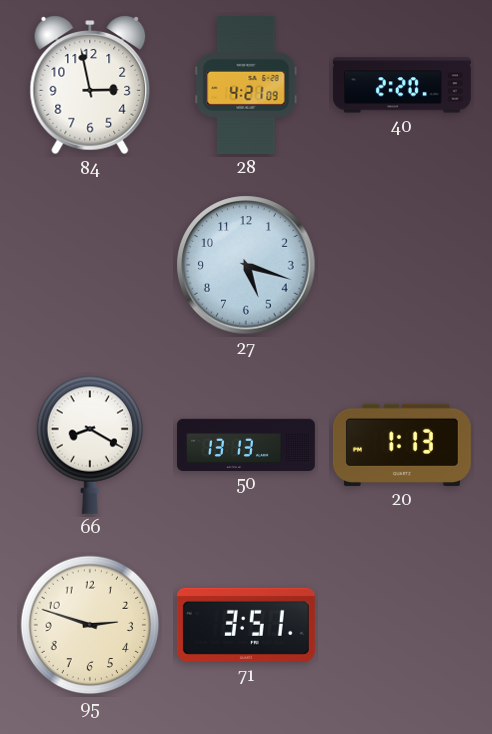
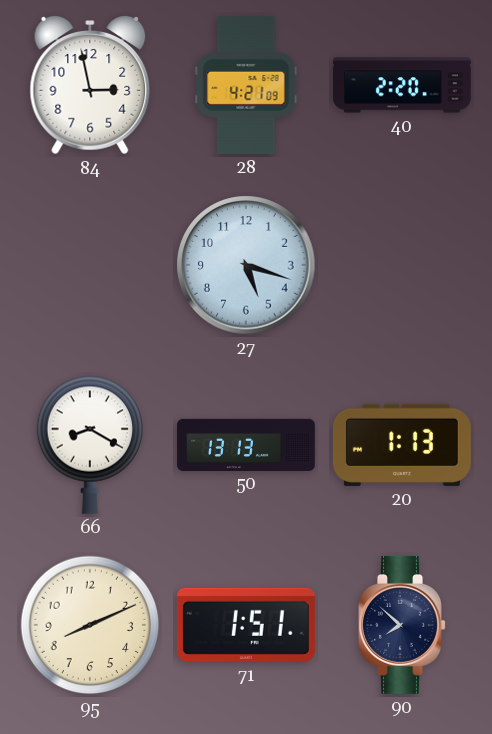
95: 2:48 -> 8:11 (90, 625)
71: 3:51 -> 1:51 (246, 625)
90: none -> 7:52 (402, 625)
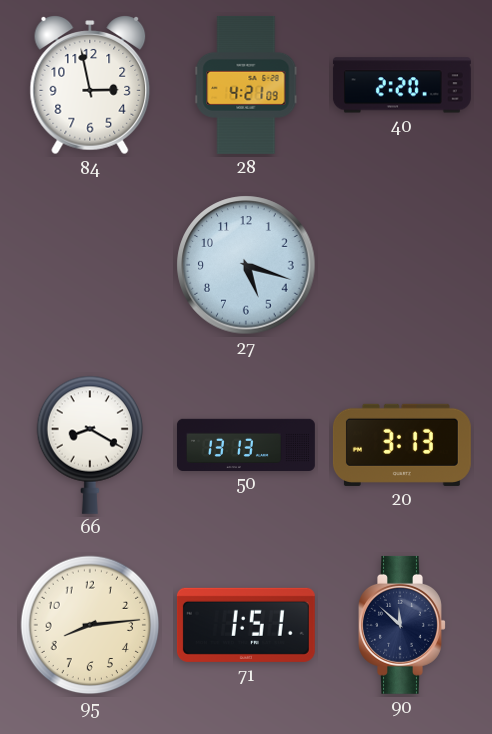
20: 1:13 -> 3:13 (402, 445)
95: 8:11 -> 8:14 (90, 625)
90: 7:52 -> 11:52 (402, 625)
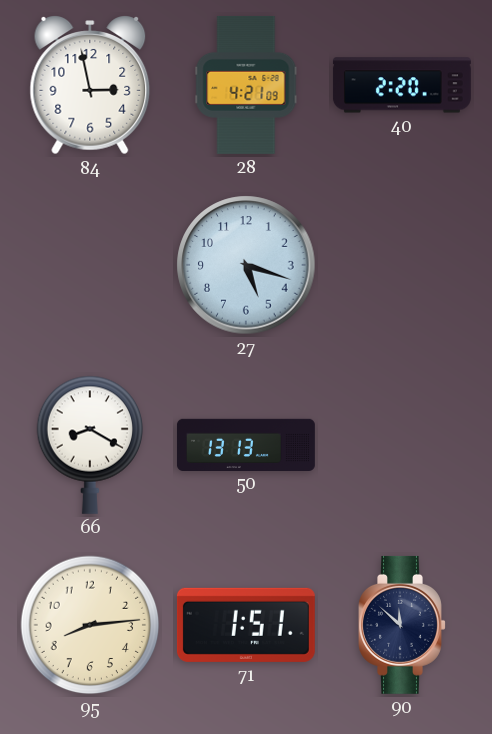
20: 3:13 -> none (402, 445)
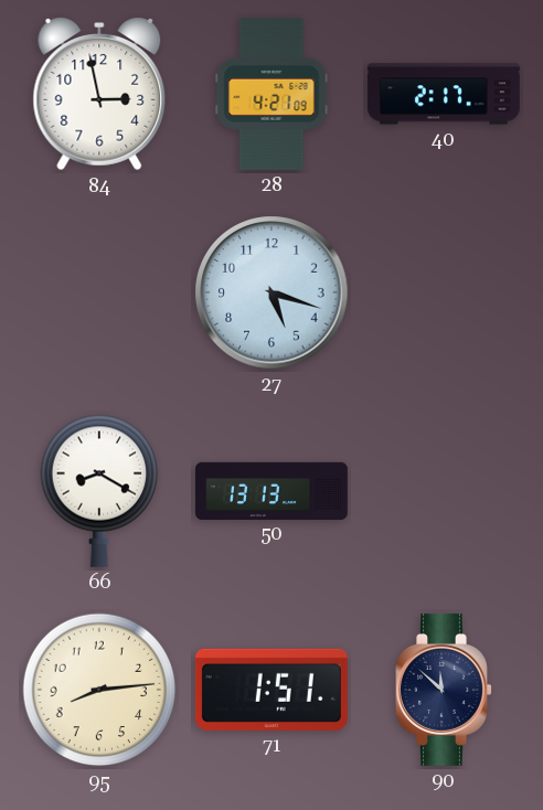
40: 2:20 -> 2:17 (444, 94)
